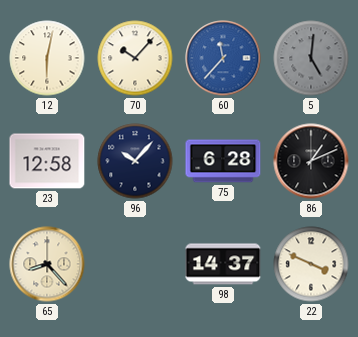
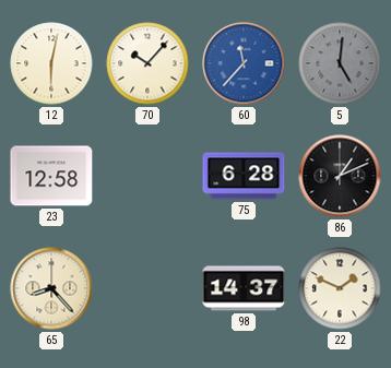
96: 10:07 -> none (135, 161)
22: 3:49 -> 1:49 (340, 288)
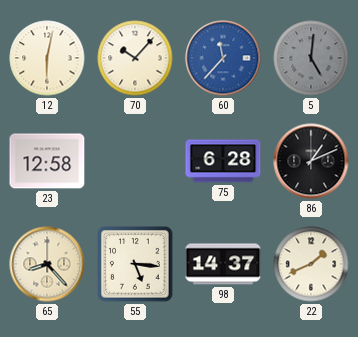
55: none -> 5:16 (136, 265)
22: 1:49 -> 1:41 (311, 264)
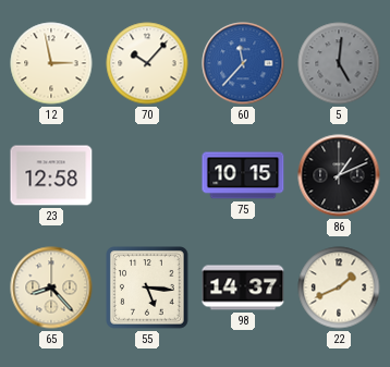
12: 6:02 -> 2:58 (51, 63)
75: 6:28 -> 10:15 (243, 175)
